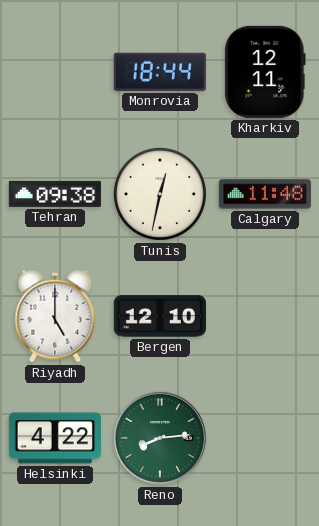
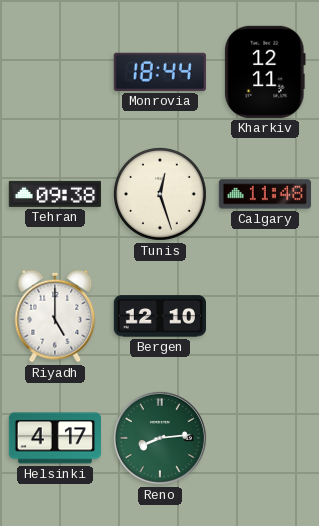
Tunis: 12:32 -> 12:27 (160, 194)
Helsinki: 4:22 -> 4:17 (55, 438)
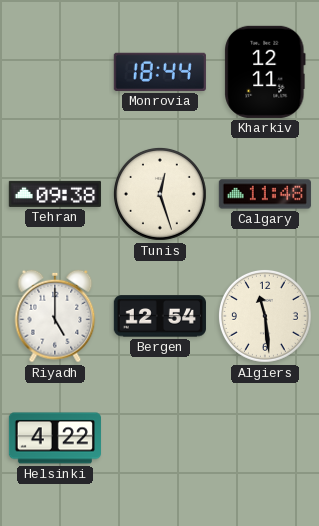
Bergen: 12:10 -> 12:54 (160, 316)
Algiers: none -> 11:29 (265, 316)
Helsinki: 4:17 -> 4:22 (55, 438)
Reno: 8:14 -> none (160, 438)
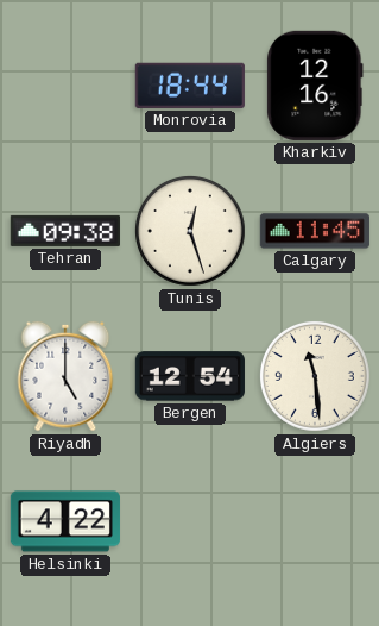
Kharkiv: 12:11 -> 12:16 (315, 86)
Calgary: 11:48 -> 11:45 (315, 231)
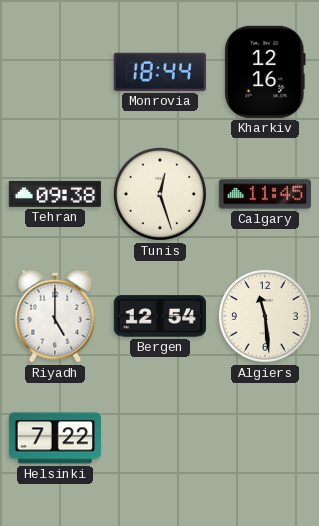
Helsinki: 4:22 -> 7:22 (55, 438)
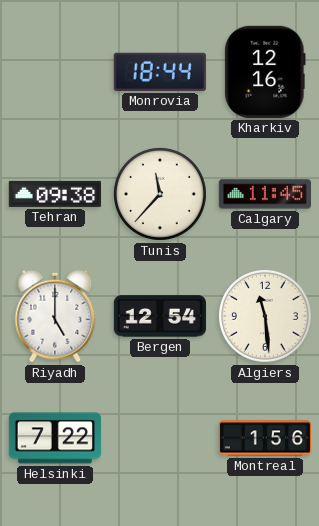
Tunis: 12:27 -> 11:37 (160, 194)
Montreal: none -> 1:56 (264, 438)
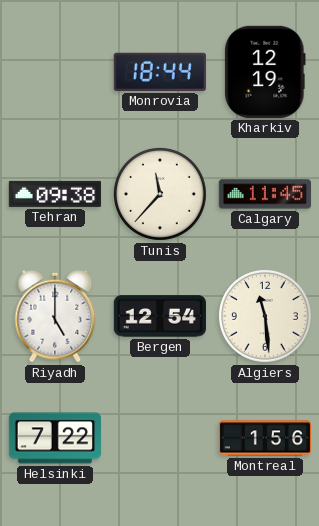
Kharkiv: 12:16 -> 12:19 (265, 72)
